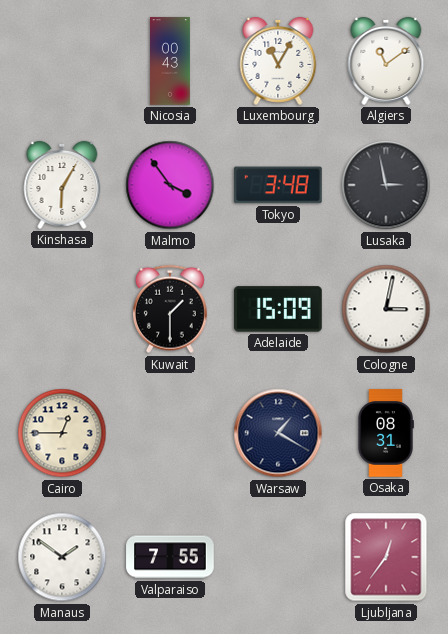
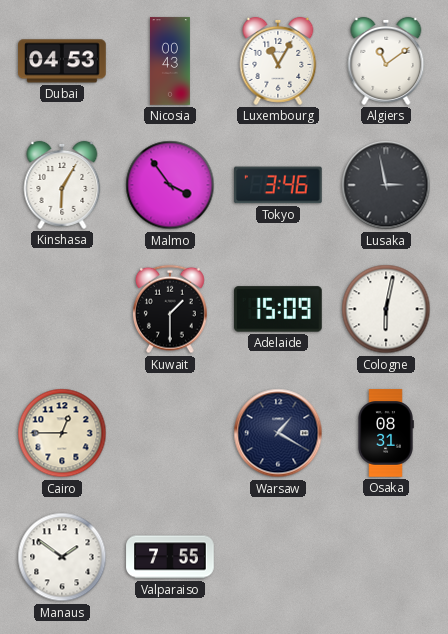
Dubai: none -> 04:53 (62, 61)
Tokyo: 3:48 -> 3:46 (279, 185)
Cologne: 3:02 -> 6:02 (386, 309)
Ljubljana: 12:36 -> none (386, 557)
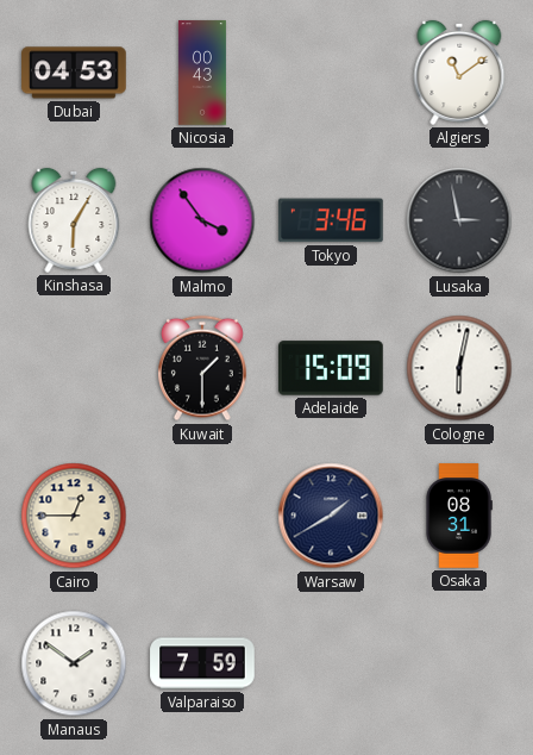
Luxembourg: 11:05 -> none (278, 61)
Warsaw: 1:20 -> 1:40 (331, 516)
Valparaiso: 7:55 -> 7:59 (202, 663)
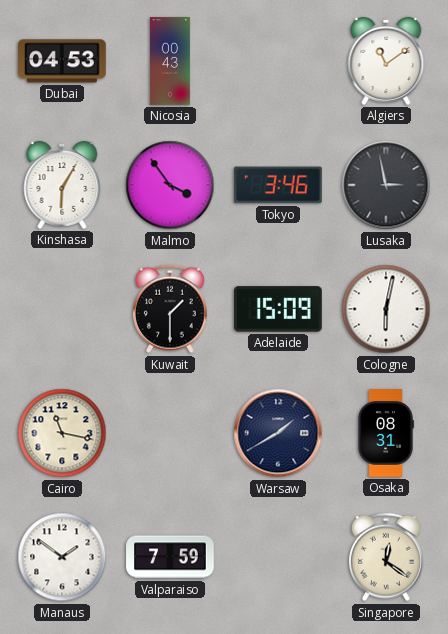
Cairo: 12:45 -> 11:17 (62, 433)
Singapore: none -> 12:21 (386, 557)
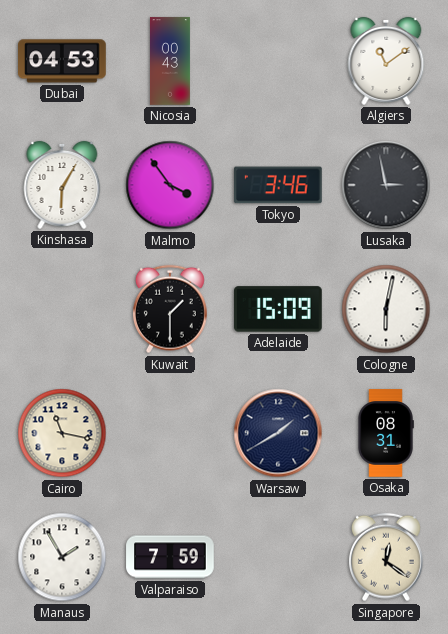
Manaus: 1:51 -> 1:55 (62, 557)
